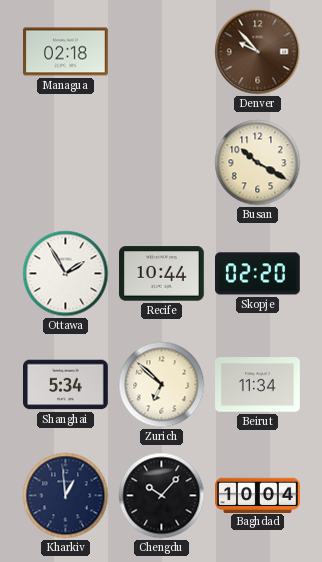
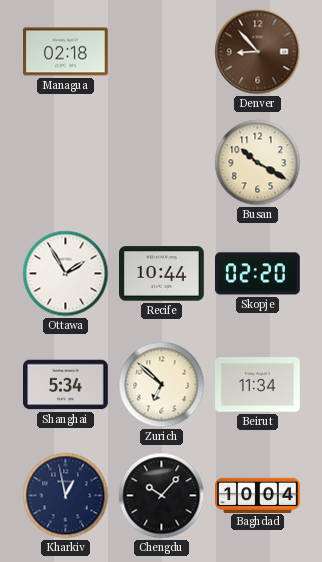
Denver: 9:53 -> 8:53 (258, 52)
Kharkiv: 12:59 -> 12:58 (66, 496)
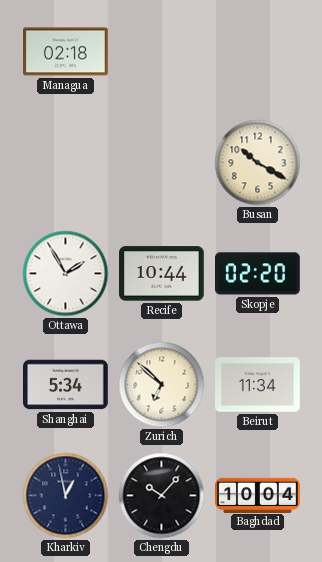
Denver: 8:53 -> none (258, 52)
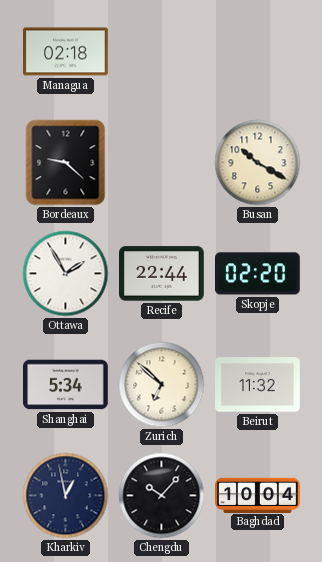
Bordeaux: none -> 9:22 (66, 163)
Recife: 10:44 -> 22:44 (162, 274)
Beirut: 11:34 -> 11:32 (258, 385)
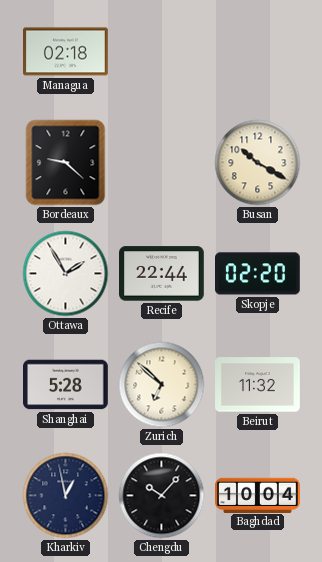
Shanghai: 5:34 -> 5:28 (66, 385)
